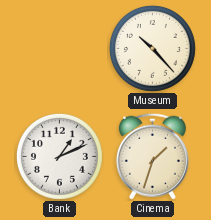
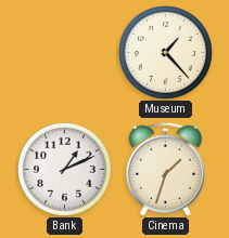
Museum: 10:23 -> 1:23 (165, 52)
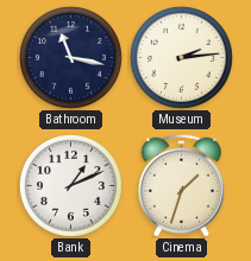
Bathroom: none -> 11:17 (70, 57)
Museum: 1:23 -> 2:14 (181, 57)
